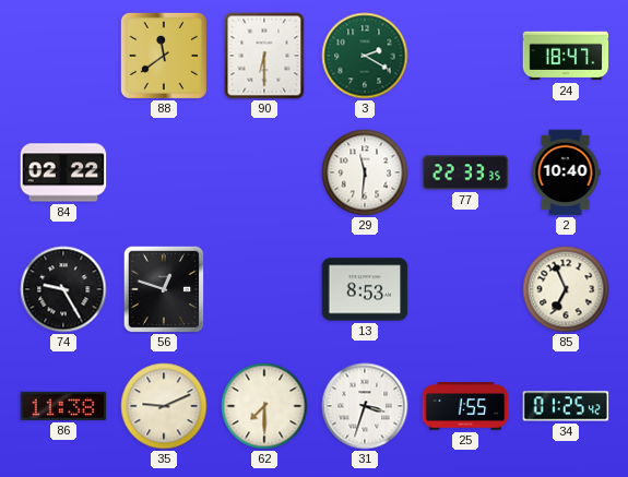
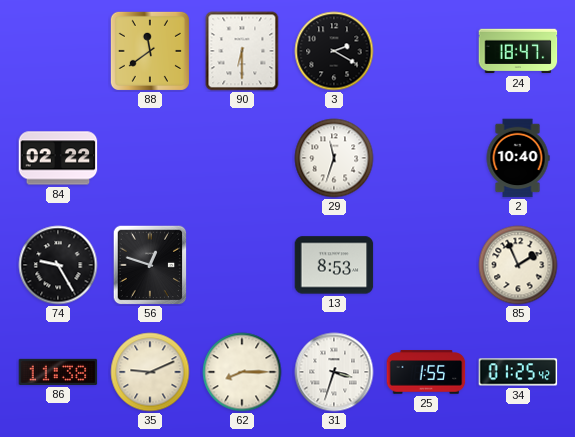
3 dial: green -> black (334, 51)
29: 11:31 -> 11:33 (334, 158)
77: 22:33 -> none (465, 172)
85: 6:56 -> 1:56 (518, 265)
62: 7:30 -> 8:15 (242, 372)
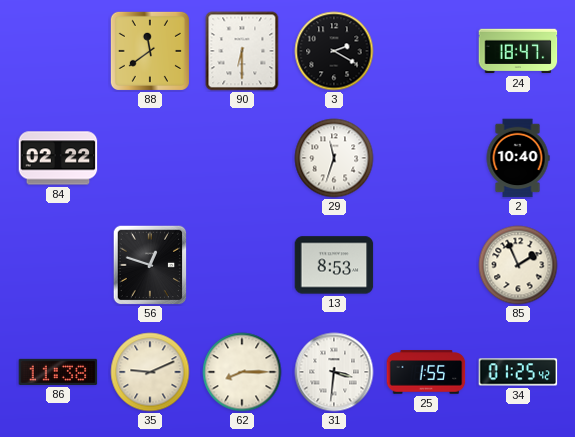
74: 9:25 -> none (58, 265)
31: 3:33 -> 3:31 (334, 372)
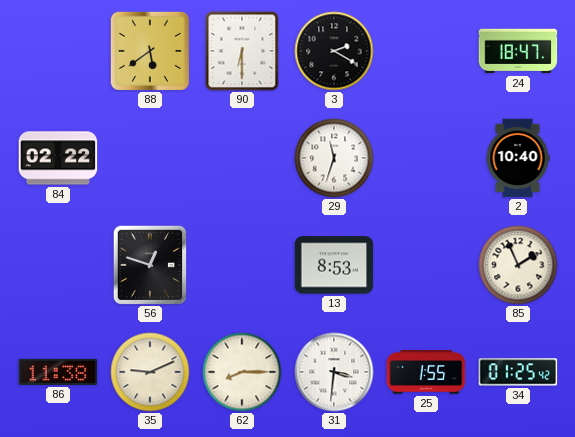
88: 11:39 -> 5:39 (150, 51)
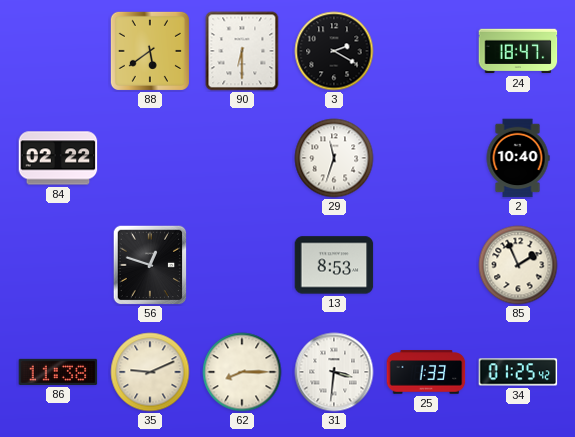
25: 1:55 -> 1:33 (426, 372)
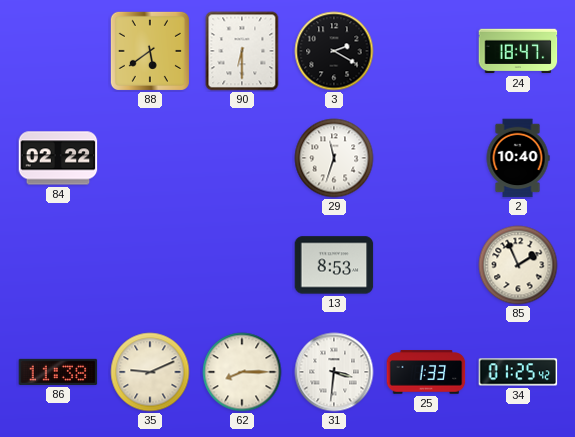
56: 12:48 -> none (150, 265)
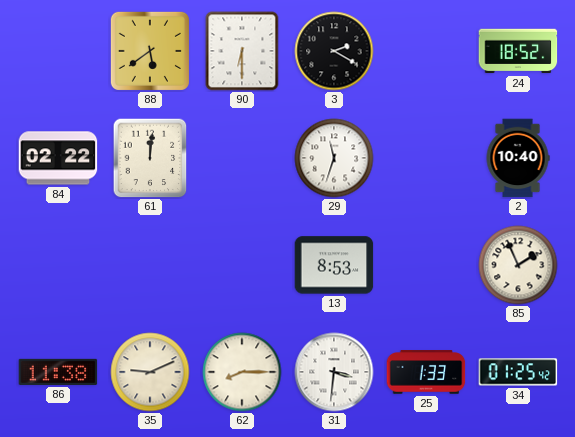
24: 18:47 -> 18:52 (518, 51)
61: none -> 12:01 (150, 158)
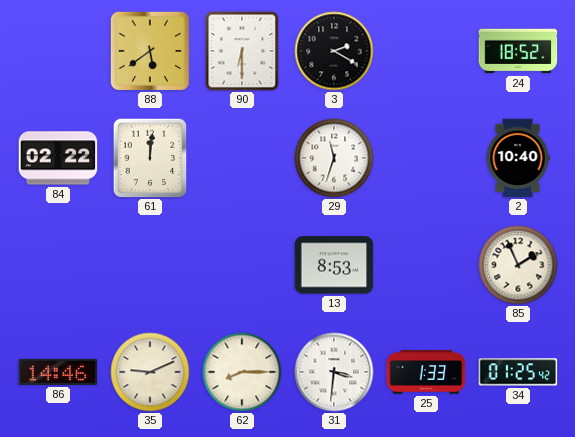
86: 11:38 -> 14:46 (58, 372)
